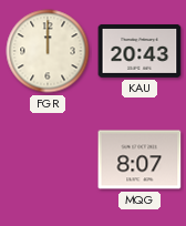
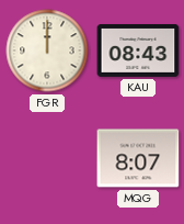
KAU: 20:43 -> 08:43 (138, 51)
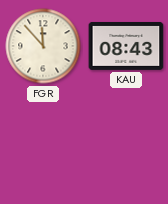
FGR: 12:00 -> 11:53 (43, 46)
MQG: 8:07 -> none (138, 158)
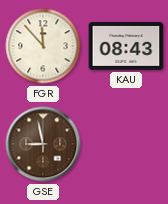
GSE: none -> 8:58 (43, 144)
